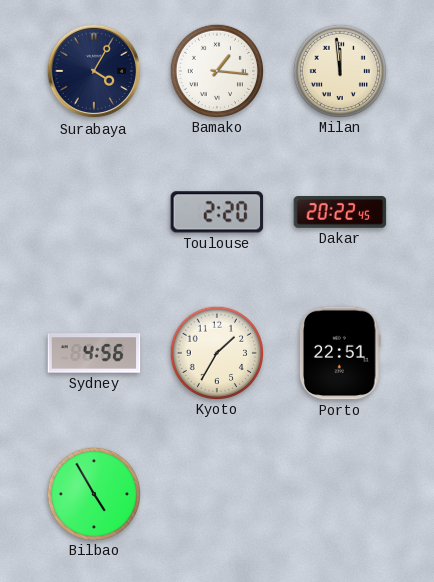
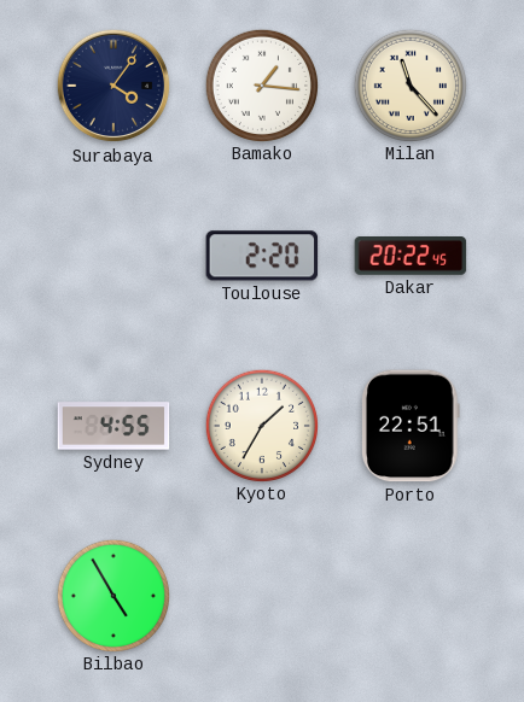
Surabaya: 4:05 -> 4:06 (113, 86)
Milan: 11:59 -> 11:23 (409, 84)
Sydney: 4:56 -> 4:55 (113, 426)
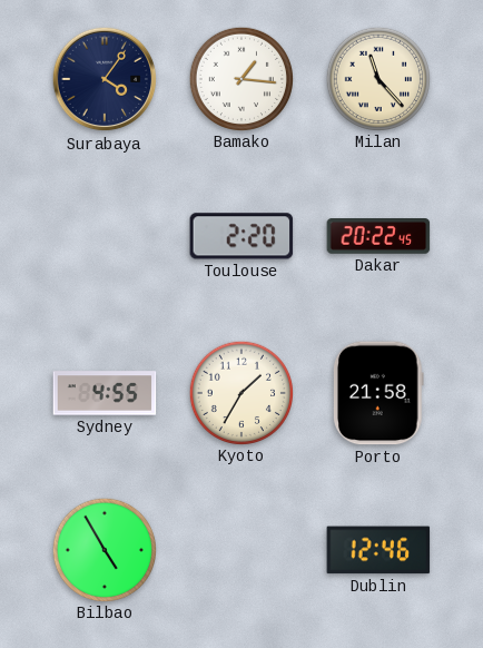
Porto: 22:51 -> 21:58 (379, 393)
Dublin: none -> 12:46 (378, 550)
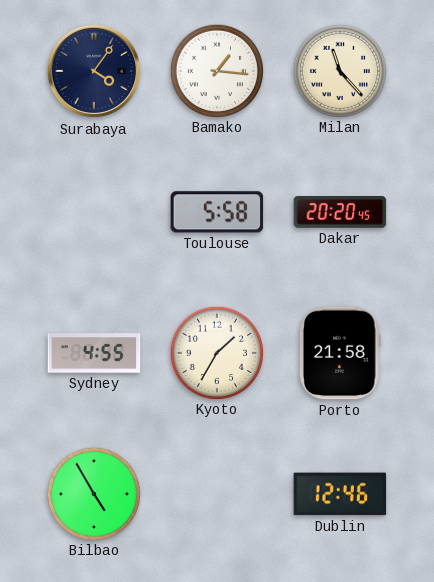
Toulouse: 2:20 -> 5:58 (217, 212)
Dakar: 20:22 -> 20:20 (340, 213)
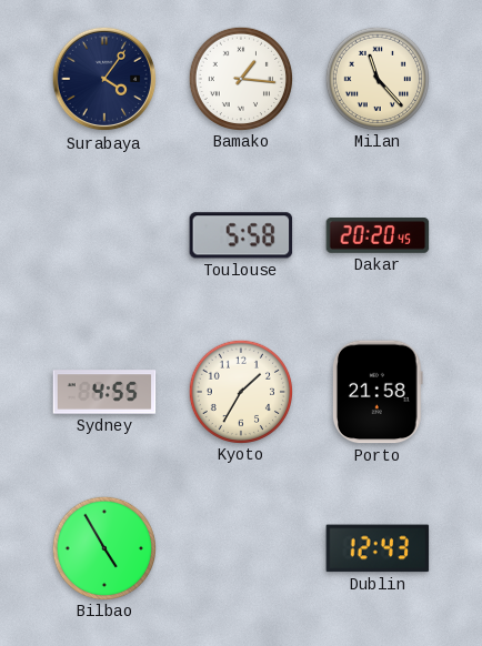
Dublin: 12:46 -> 12:43 (378, 548)
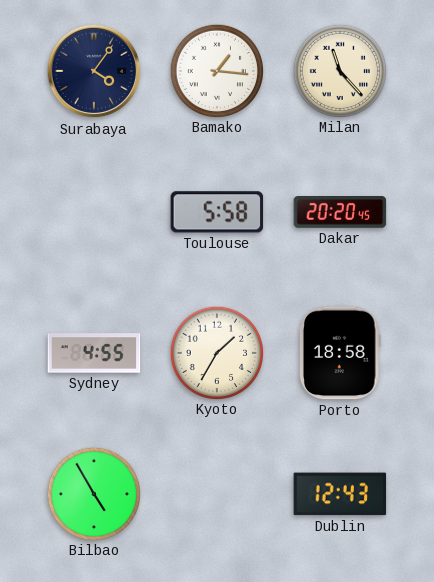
Porto: 21:58 -> 18:58 (341, 353)
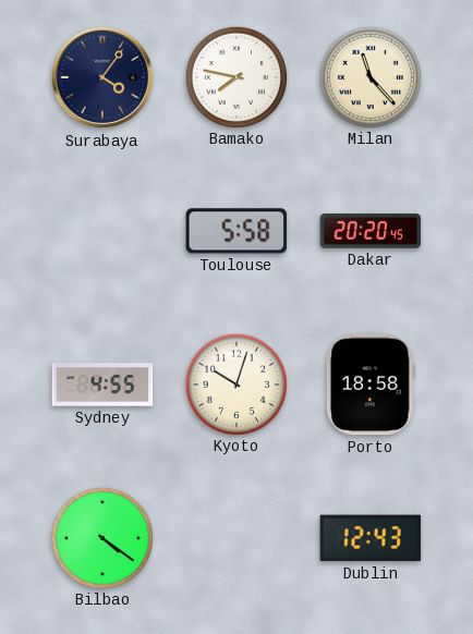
Bamako: 1:16 -> 7:47 (235, 76)
Kyoto: 1:35 -> 10:03 (235, 383)
Bilbao: 4:55 -> 4:21 (101, 537)
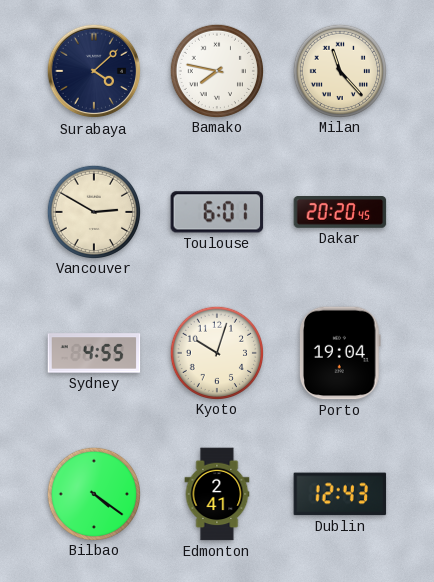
Surabaya: 4:06 -> 4:08 (94, 71)
Vancouver: none -> 2:50 (93, 211)
Toulouse: 5:58 -> 6:01 (217, 212)
Porto: 18:58 -> 19:04 (341, 353)
Edmonton: none -> 2:41 (217, 494)
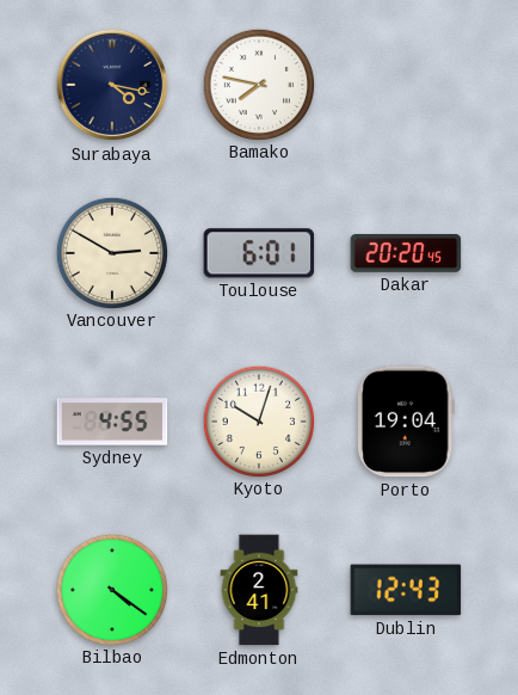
Surabaya: 4:08 -> 4:17 (112, 85)
Milan: 11:23 -> none (339, 70)
